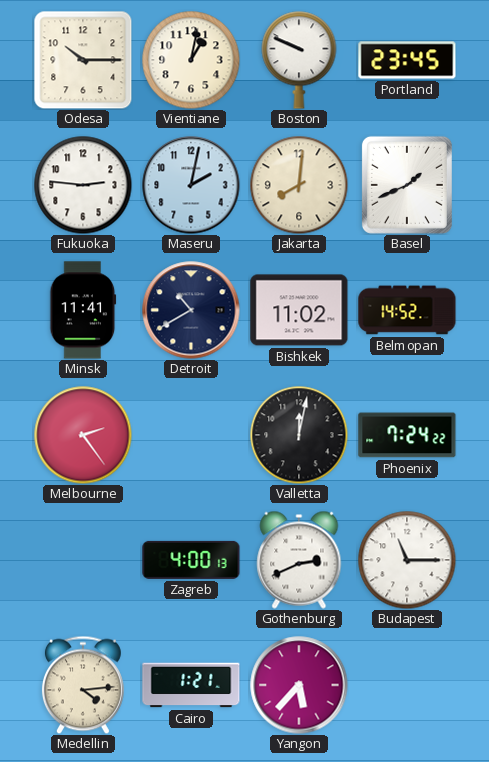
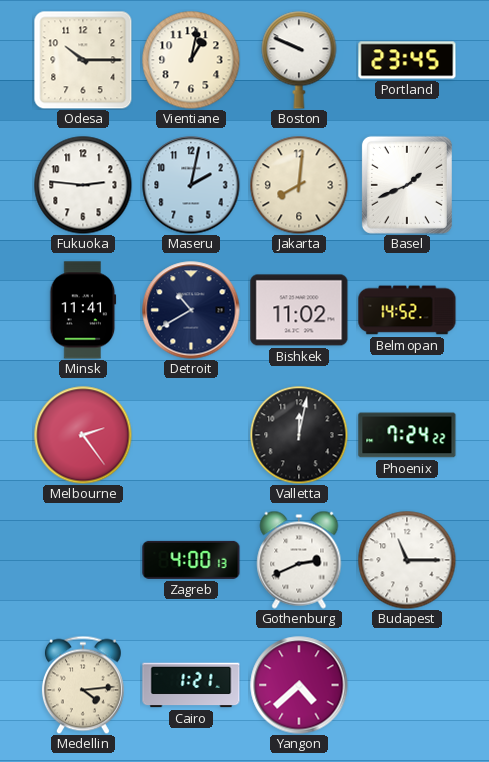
Yangon: 5:37 -> 4:38 (299, 685)
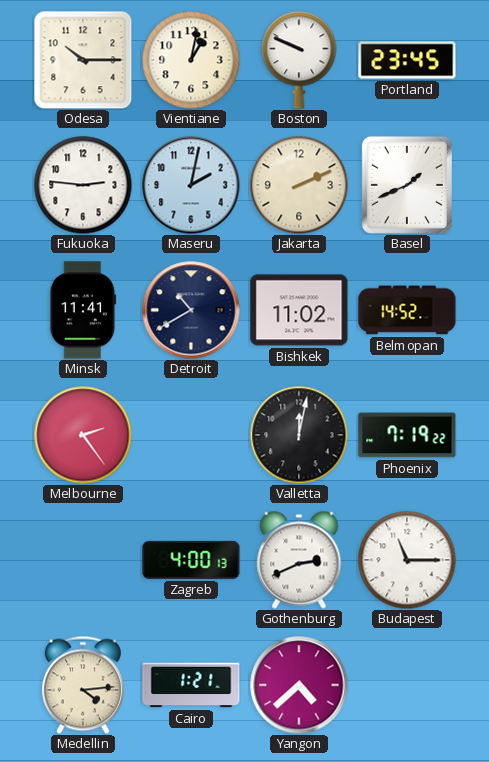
Jakarta: 8:01 -> 2:11 (299, 185)
Phoenix: 7:24 -> 7:19 (407, 435)
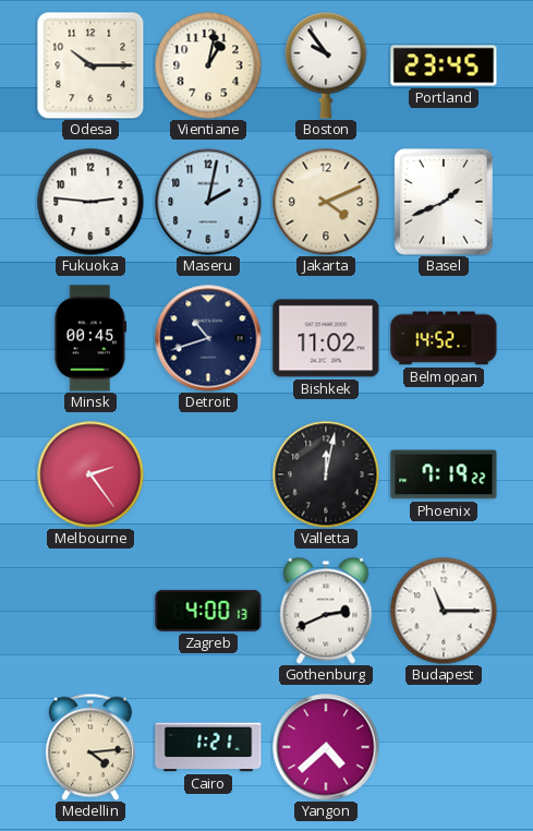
Boston: 9:49 -> 9:54 (326, 65)
Jakarta: 2:11 -> 4:11 (326, 202)
Minsk: 11:41 -> 00:45 (90, 338)
Detroit: 10:40 -> 10:42 (208, 338)
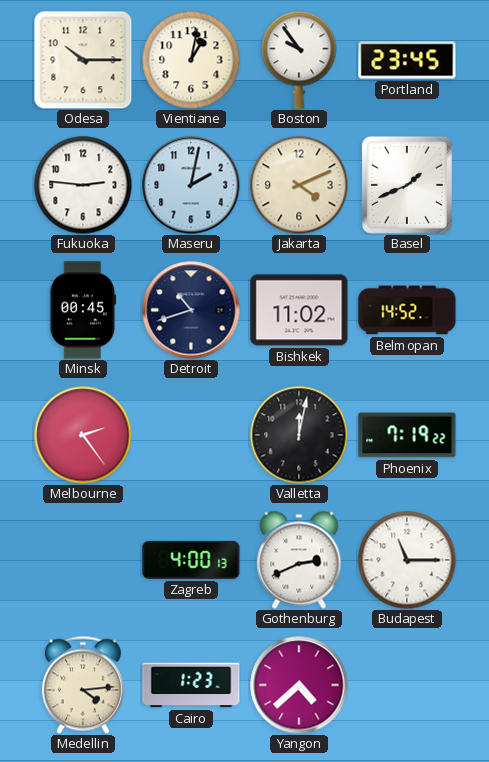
Cairo: 1:21 -> 1:23 (191, 685)
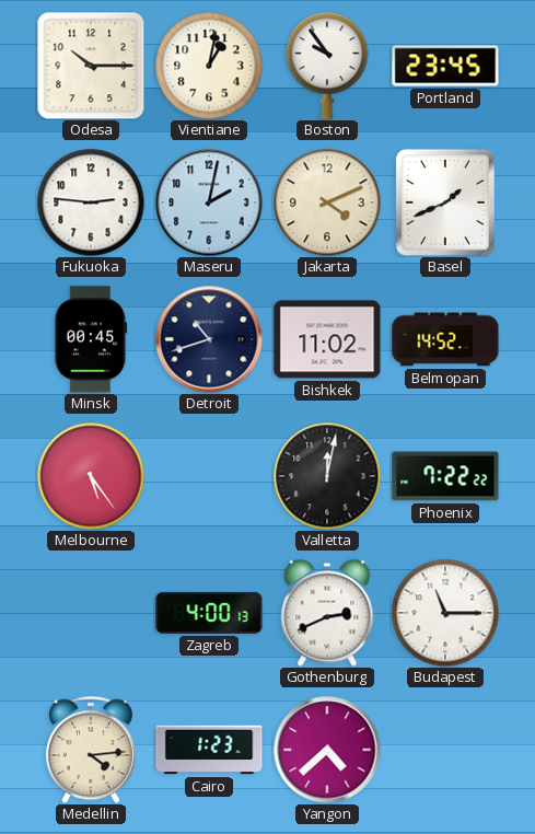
Melbourne: 2:24 -> 5:24 (91, 476)
Phoenix: 7:19 -> 7:22 (445, 476)
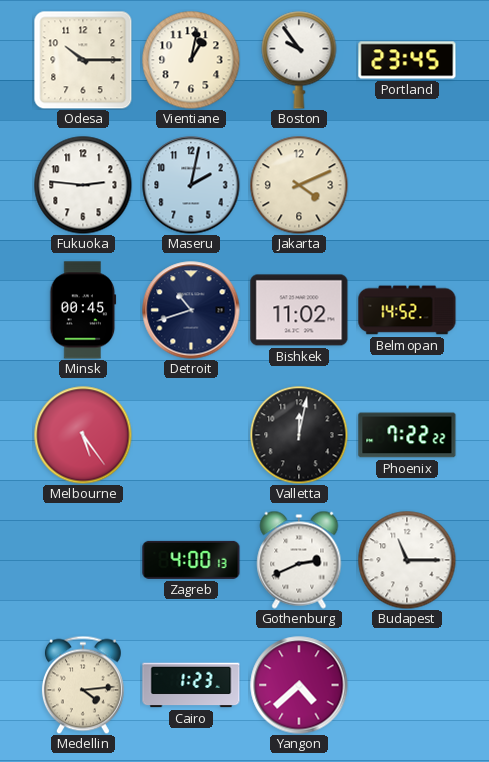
Basel: 1:41 -> none (445, 202)
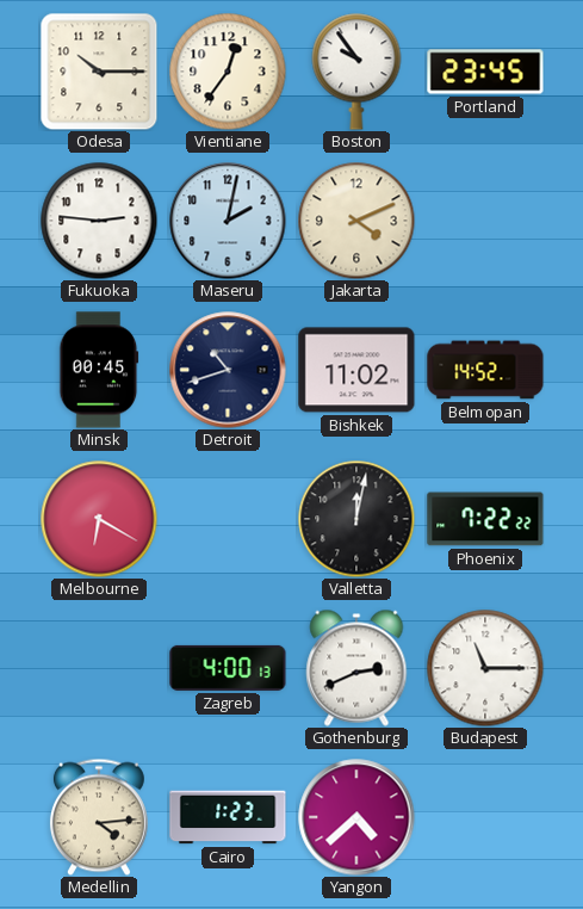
Vientiane: 1:02 -> 12:36 (228, 72)
Melbourne: 5:24 -> 6:20 (99, 519)
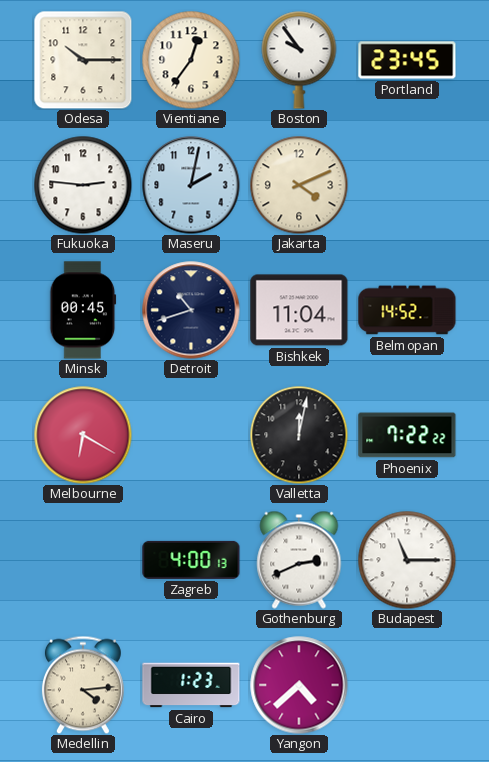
Bishkek: 11:02 -> 11:04 (299, 310)
